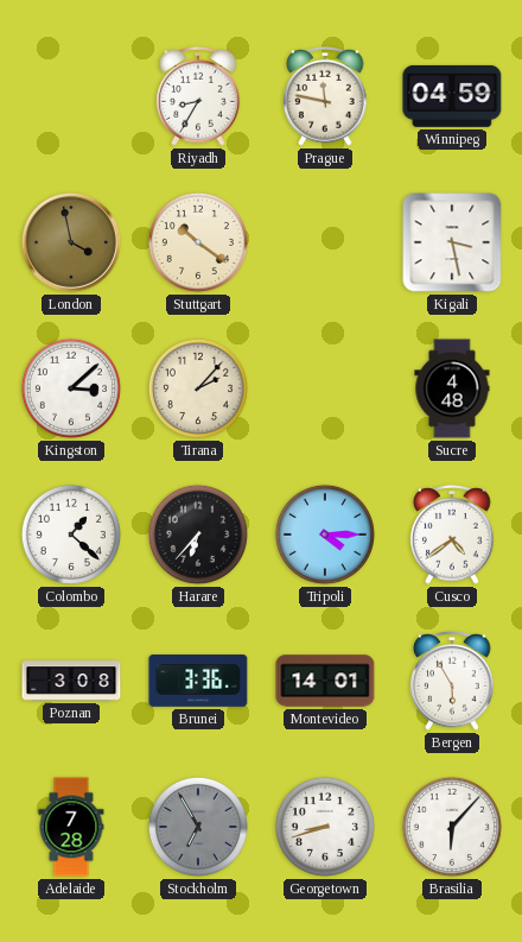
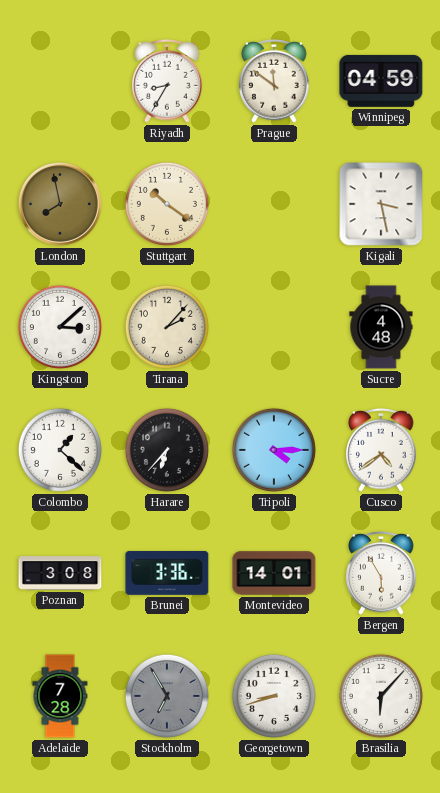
Prague: 11:47 -> 11:51 (274, 82)
London: 3:58 -> 7:58 (60, 204)
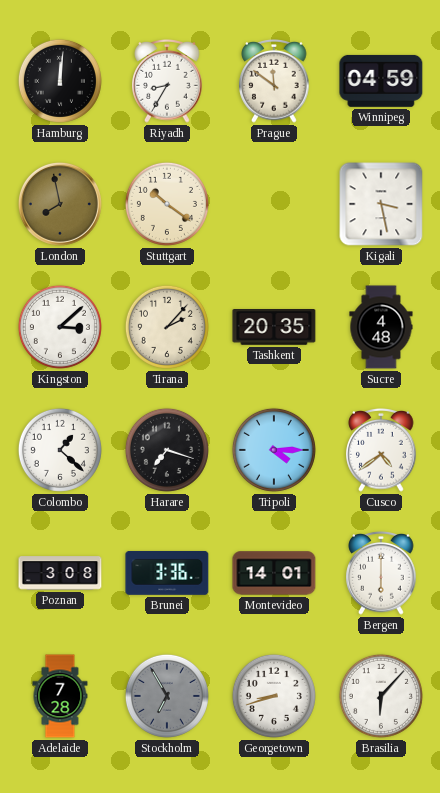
Hamburg: none -> 12:01 (60, 81)
Tashkent: none -> 20:35 (274, 328)
Harare: 6:37 -> 7:18 (167, 450)
Bergen: 5:55 -> 6:00 (381, 574)
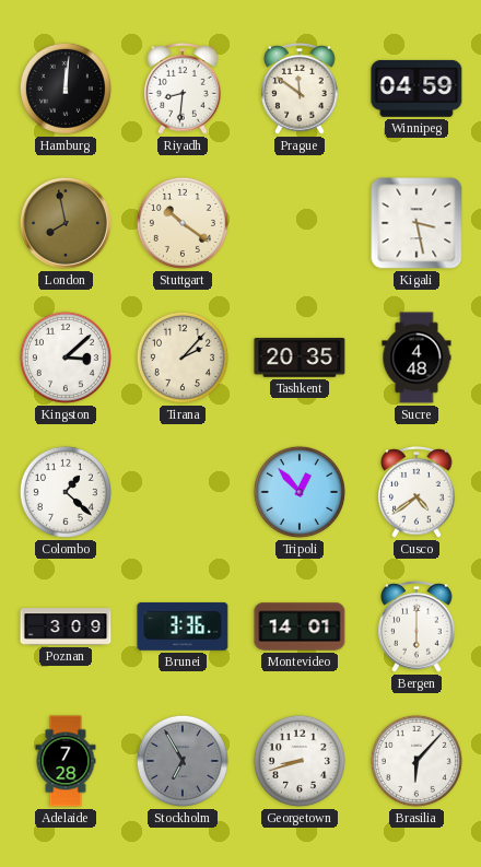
Riyadh: 8:35 -> 8:31 (183, 90)
Harare: 7:18 -> none (167, 450)
Tripoli: 4:15 -> 12:53 (300, 492)
Poznan: 3:08 -> 3:09 (66, 626)
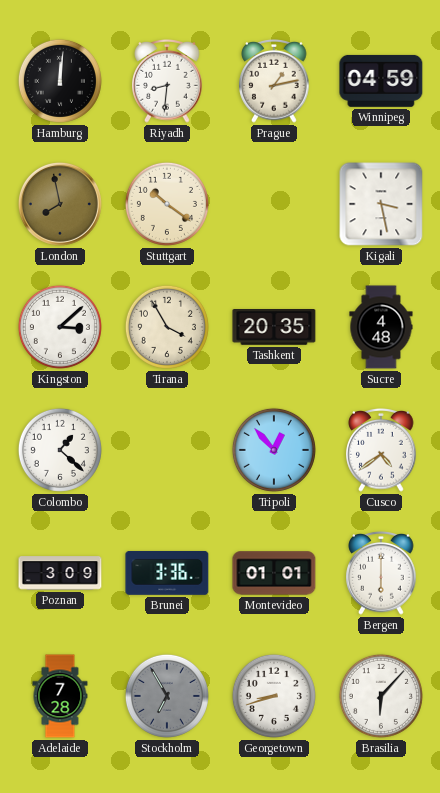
Prague: 11:51 -> 1:13 (274, 82)
Tirana: 2:07 -> 3:55 (167, 327)
Montevideo: 14:01 -> 01:01 (274, 573)
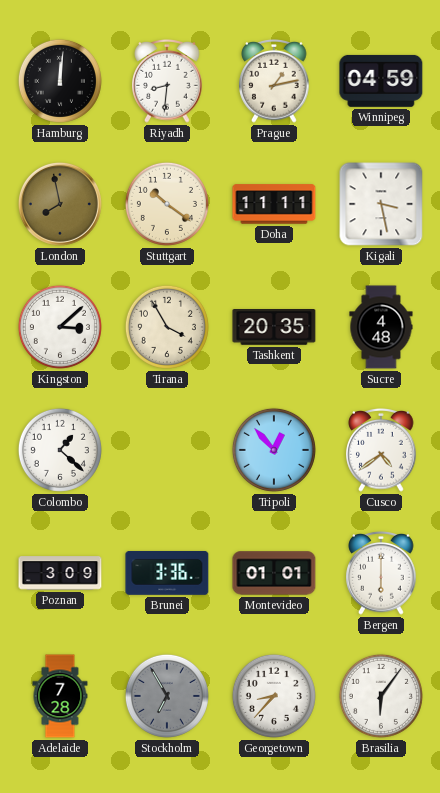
Doha: none -> 11:11 (274, 204)
Georgetown: 8:42 -> 8:37 (274, 696)
Brasilia: 6:07 -> 6:06 (381, 696)
